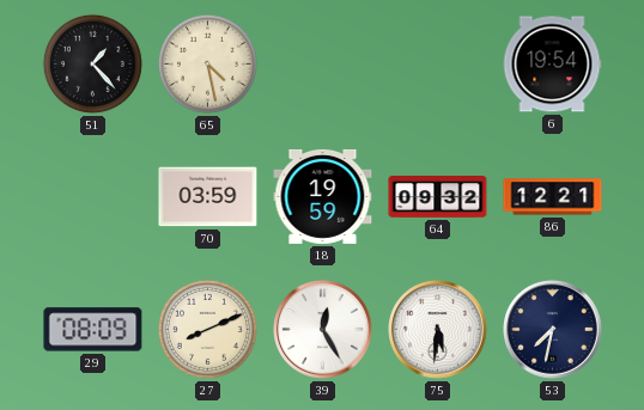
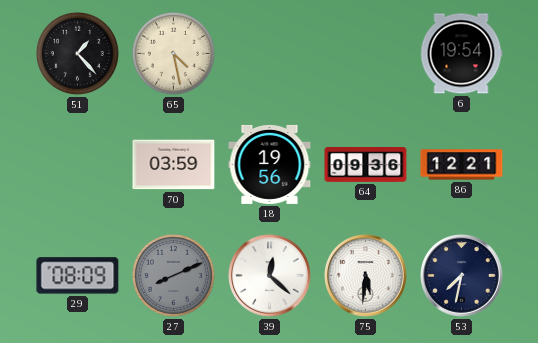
18: 19:59 -> 19:56 (270, 164)
64: 09:32 -> 09:36 (366, 165)
27 dial: cream -> grey (173, 275)
39: 12:25 -> 12:22 (270, 276)
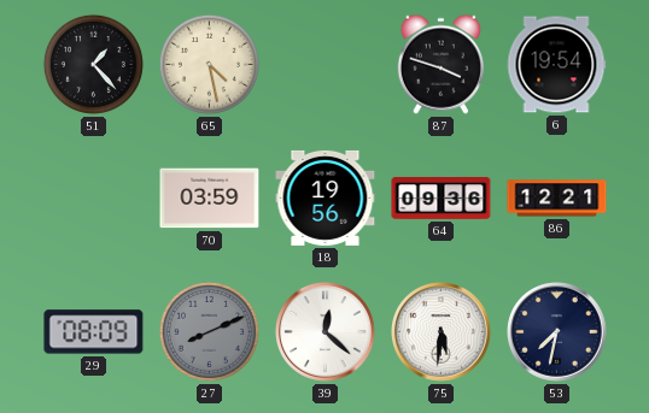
87: none -> 3:48 (440, 64)
